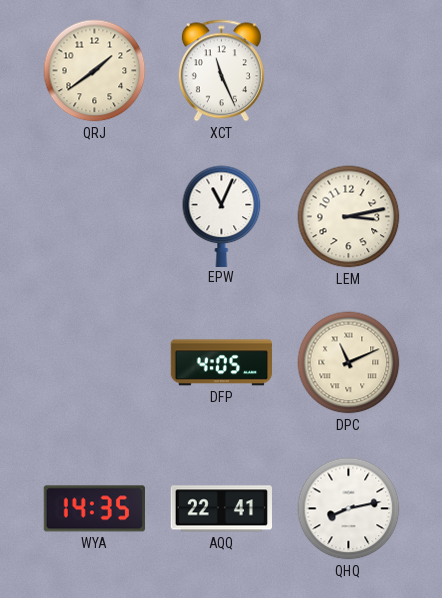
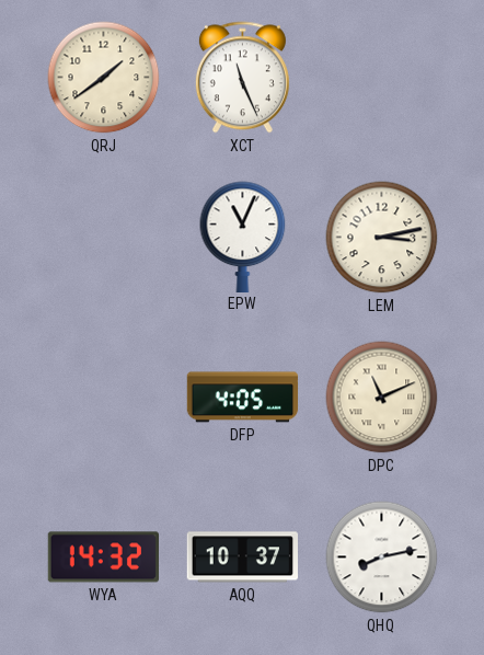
WYA: 14:35 -> 14:32 (103, 558)
AQQ: 22:41 -> 10:37 (242, 558)
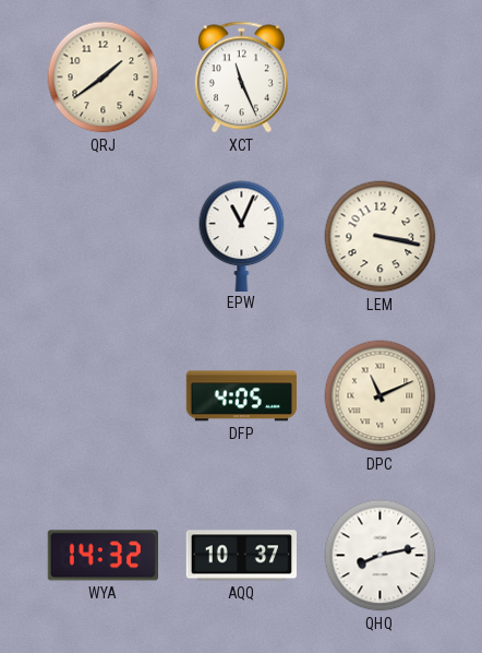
LEM: 3:13 -> 3:17 (381, 237)
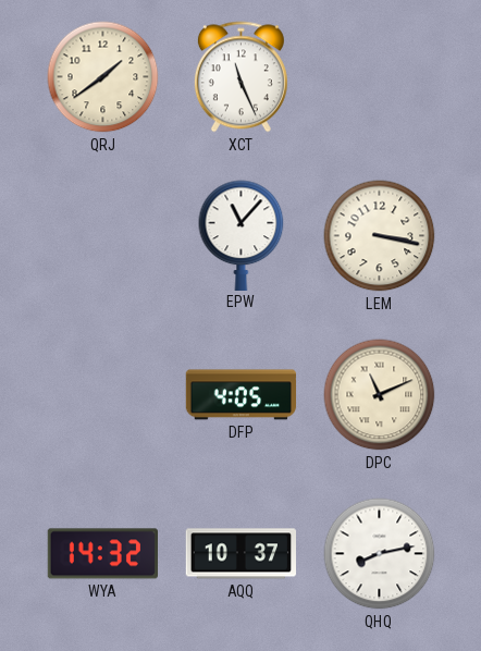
EPW: 11:04 -> 11:07 (242, 235)
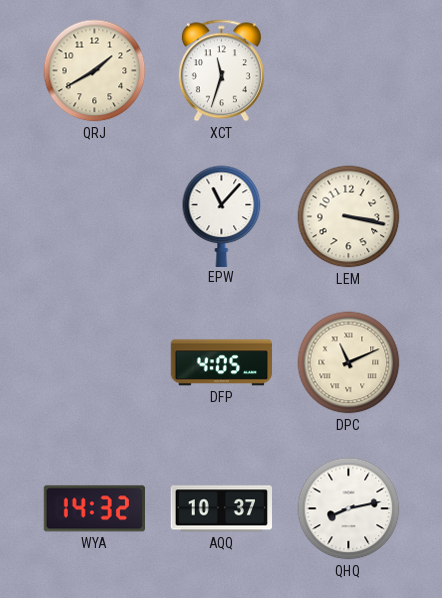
QRJ: 1:39 -> 1:40 (95, 71)
XCT: 11:26 -> 11:33 (221, 71)
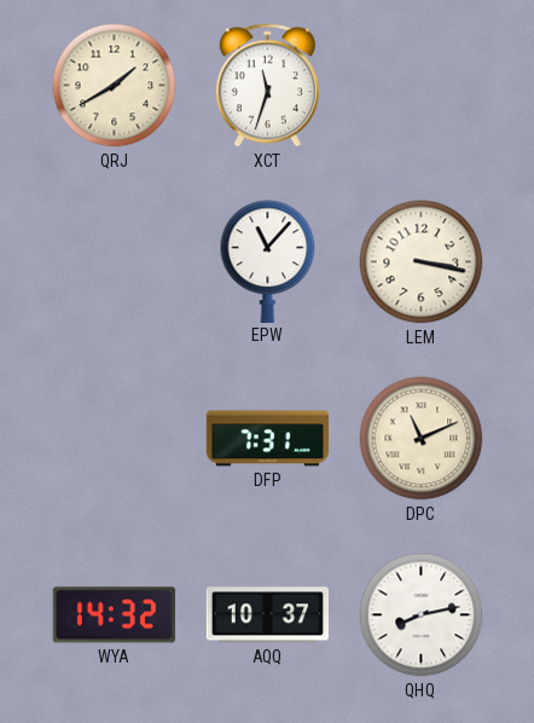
DFP: 4:05 -> 7:31 (268, 439)
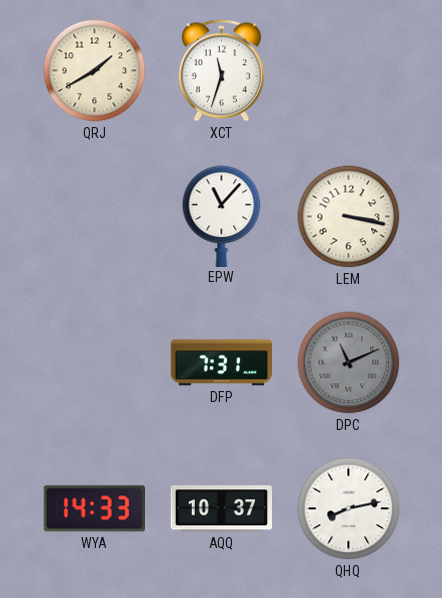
DPC dial: cream -> grey (349, 363)
WYA: 14:32 -> 14:33 (94, 509)
